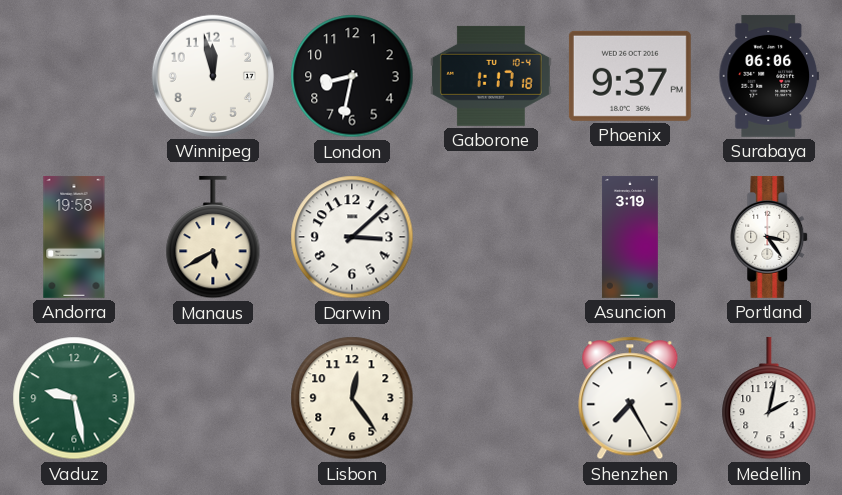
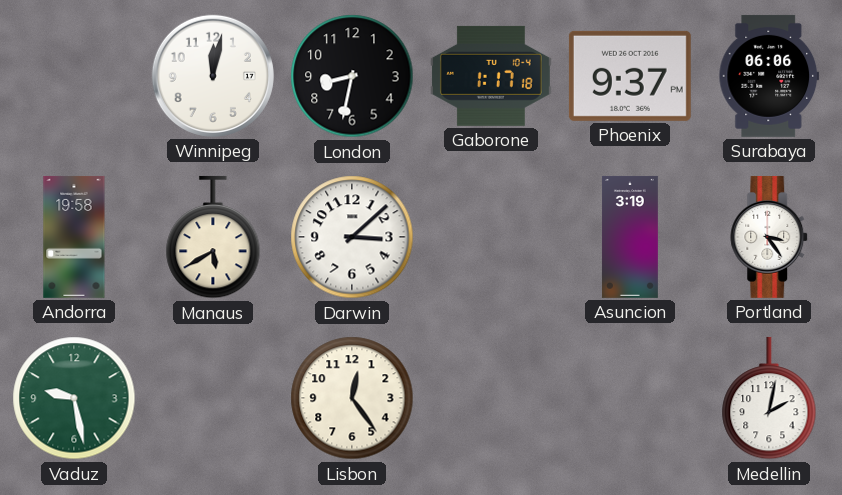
Winnipeg: 11:58 -> 12:02 (213, 76)
Shenzhen: 7:25 -> none (630, 398)
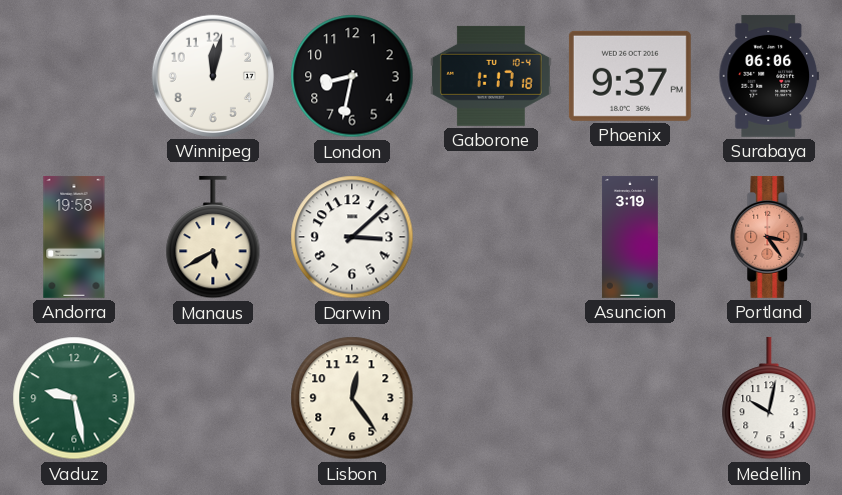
Portland dial: white -> salmon (770, 237)
Medellin: 2:02 -> 10:02 (769, 398)
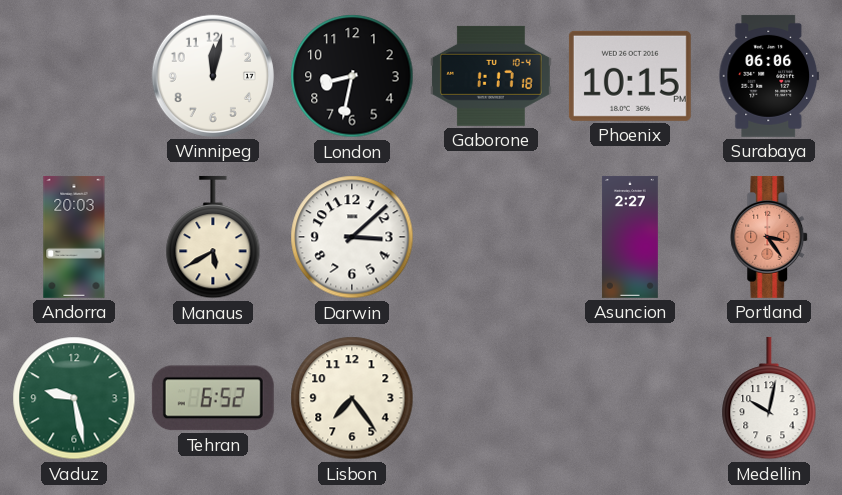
Phoenix: 9:37 -> 10:15 (630, 76)
Andorra: 19:58 -> 20:03 (74, 237)
Asuncion: 3:19 -> 2:27 (630, 237)
Tehran: none -> 6:52 (213, 398)
Lisbon: 12:24 -> 7:24 (352, 398)
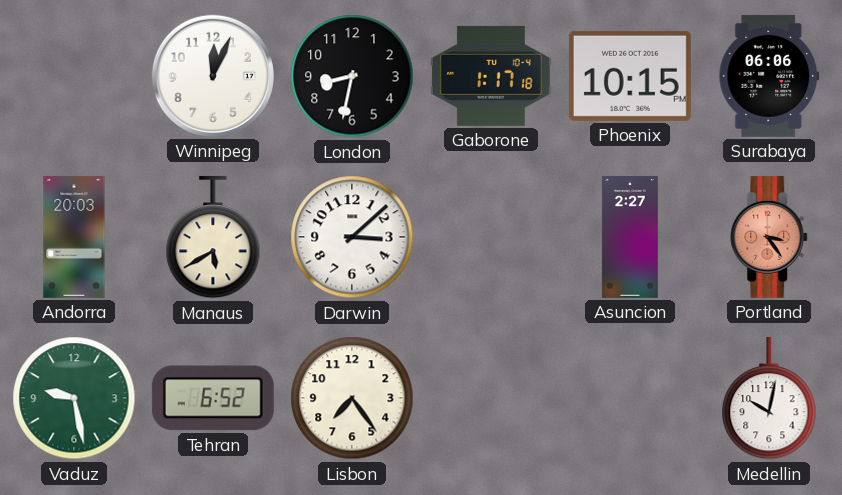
Winnipeg: 12:02 -> 12:04 (213, 76)
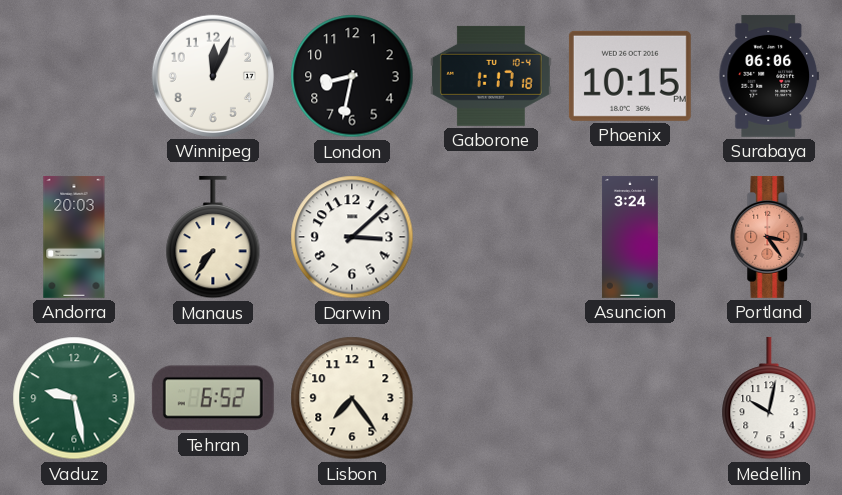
Manaus: 5:40 -> 7:36 (213, 237)
Asuncion: 2:27 -> 3:24 (630, 237)
